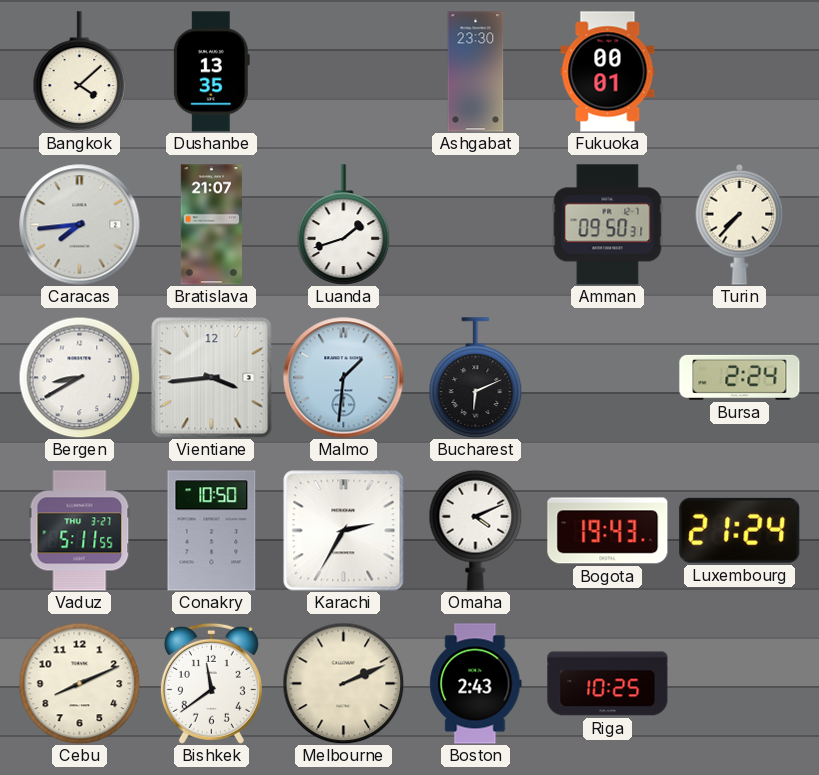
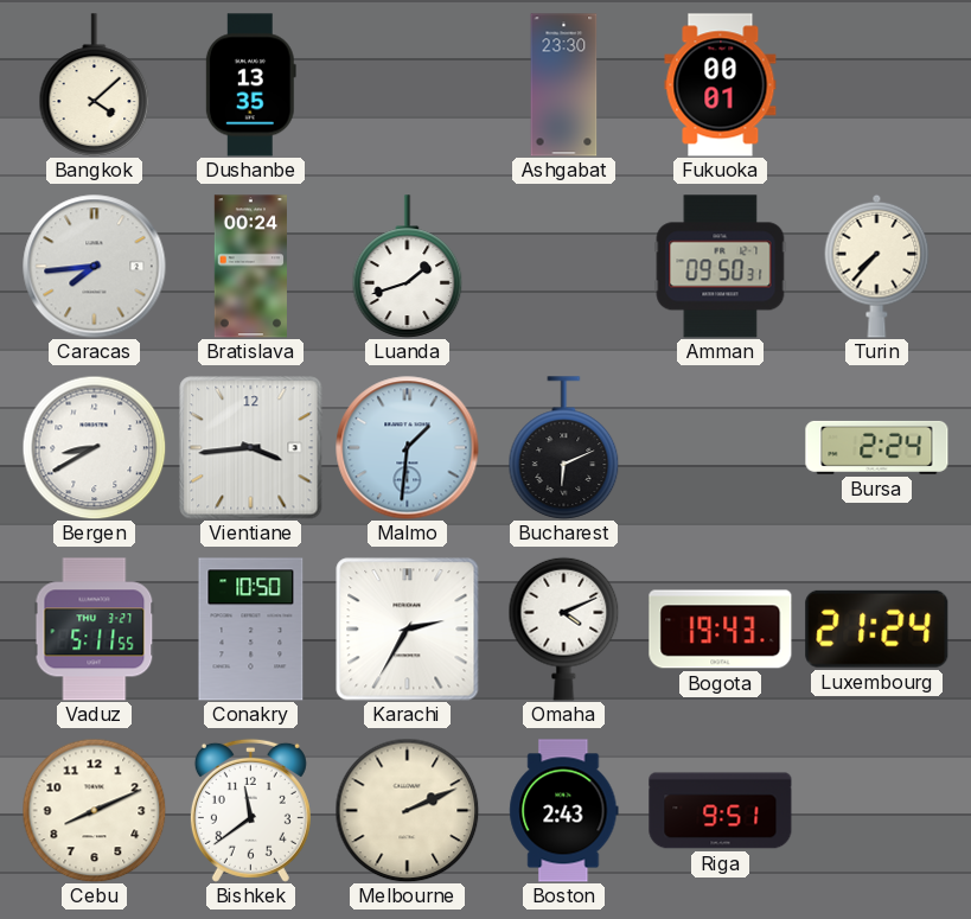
Bratislava: 21:07 -> 00:24 (250, 267)
Riga: 10:25 -> 9:51 (721, 811)
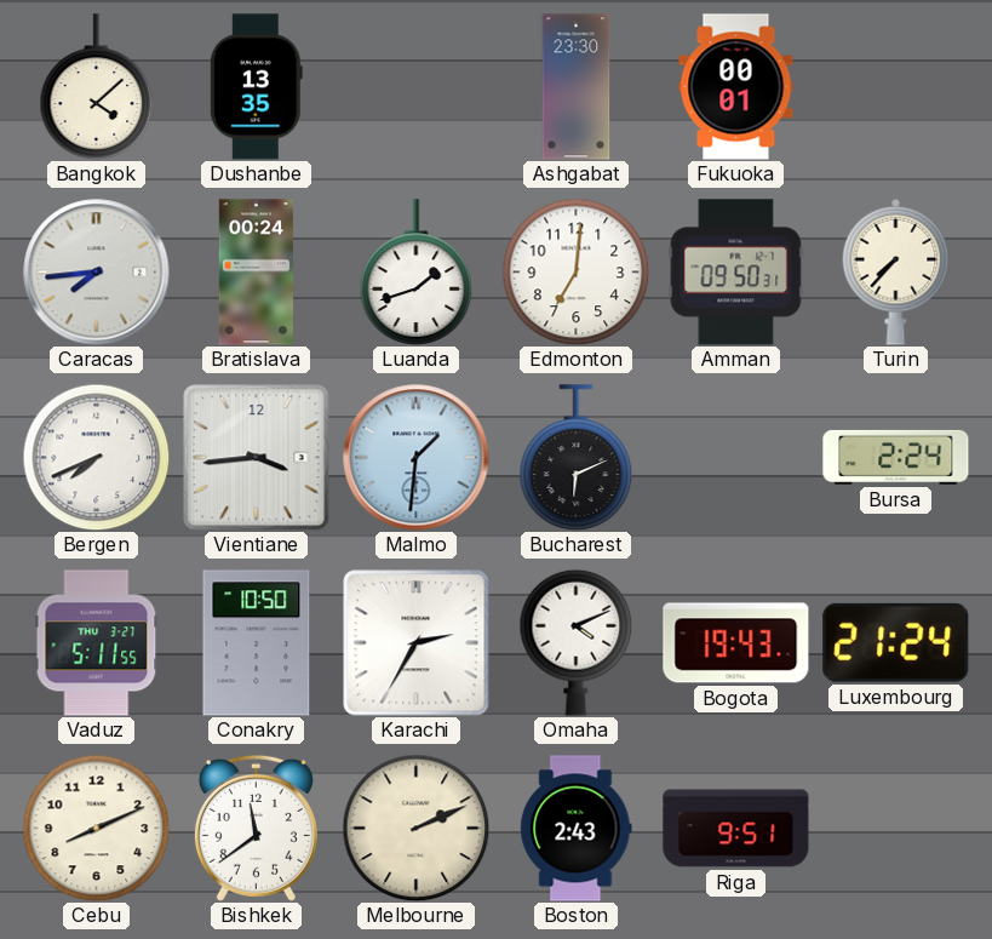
Edmonton: none -> 7:01 (575, 271)
Bergen: 8:40 -> 7:41 (96, 457)
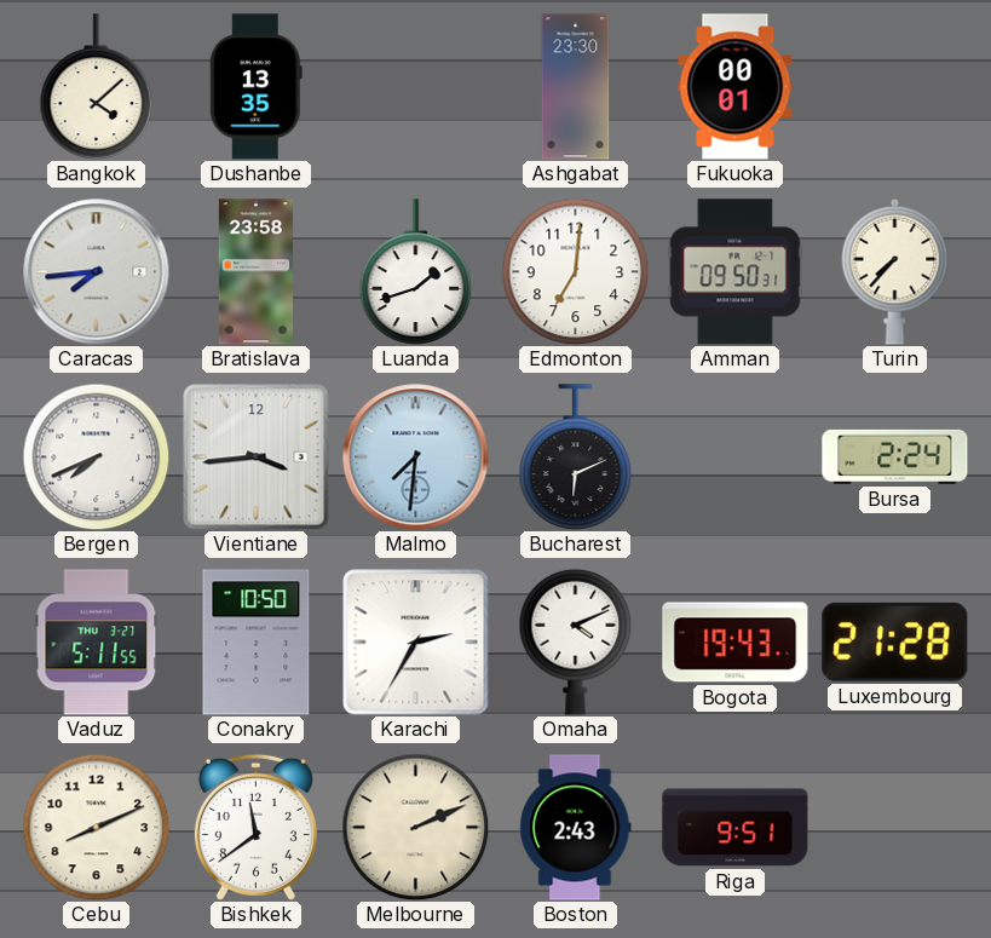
Bratislava: 00:24 -> 23:58 (255, 272)
Malmo: 1:31 -> 7:31 (416, 458)
Luxembourg: 21:24 -> 21:28 (895, 641)
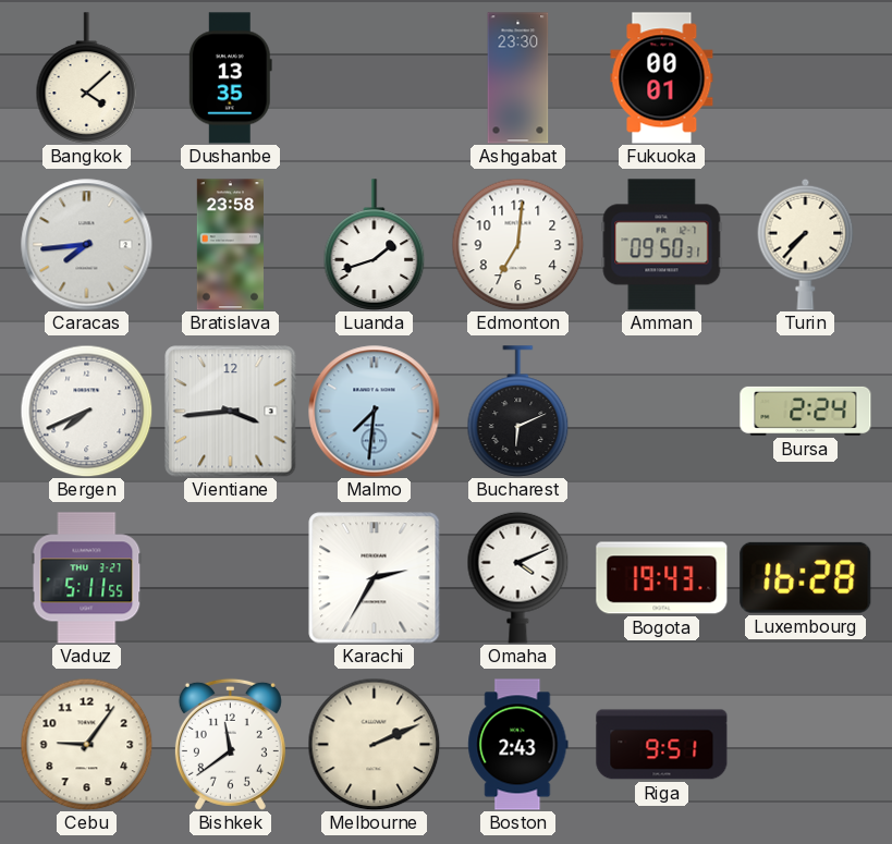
Conakry: 10:50 -> none (257, 643)
Luxembourg: 21:28 -> 16:28 (806, 577)
Cebu: 8:11 -> 9:06 (86, 744)
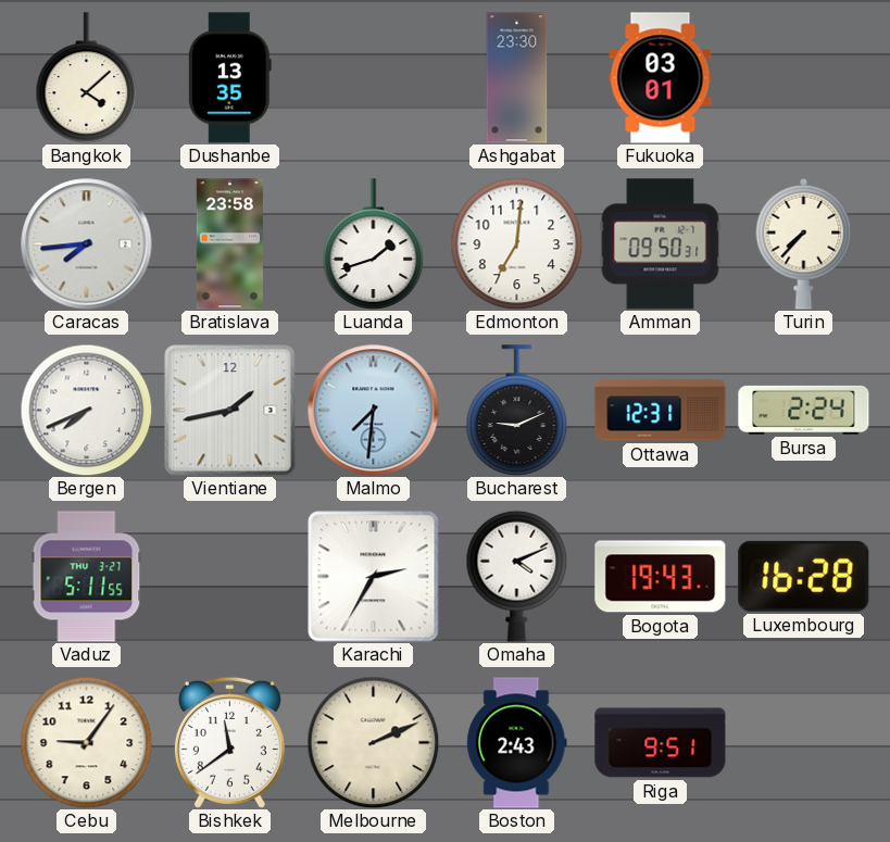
Fukuoka: 00:01 -> 03:01 (661, 78)
Vientiane: 3:44 -> 1:43 (230, 411)
Bucharest: 6:11 -> 9:11 (517, 411)
Ottawa: none -> 12:31 (661, 411)
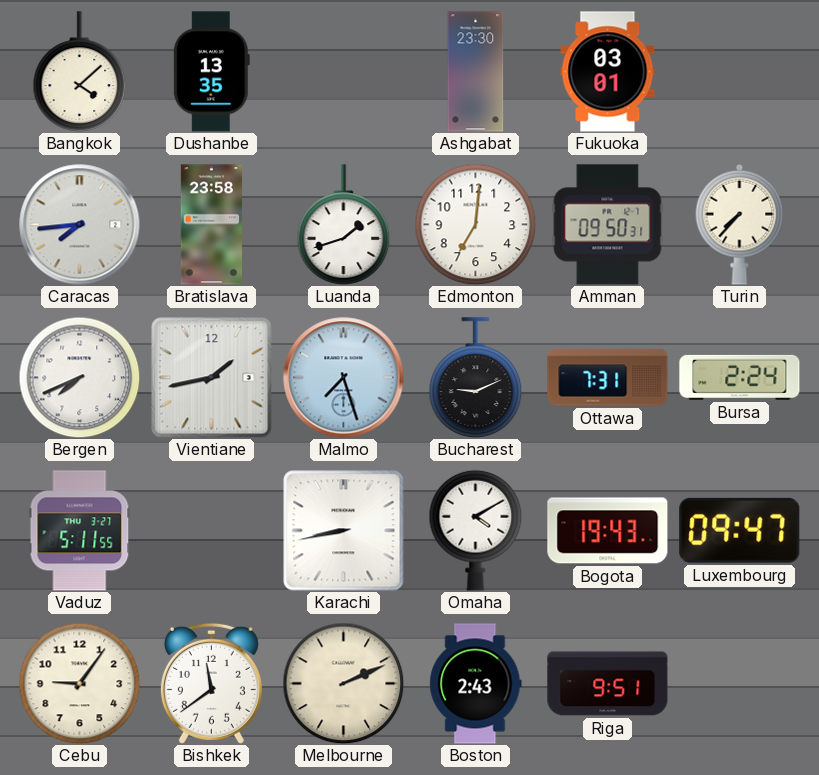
Malmo: 7:31 -> 7:27 (344, 378)
Ottawa: 12:31 -> 7:31 (608, 378)
Karachi: 2:35 -> 8:43 (344, 531)
Omaha: 4:11 -> 4:10 (476, 530)
Luxembourg: 16:28 -> 09:47 (740, 530)
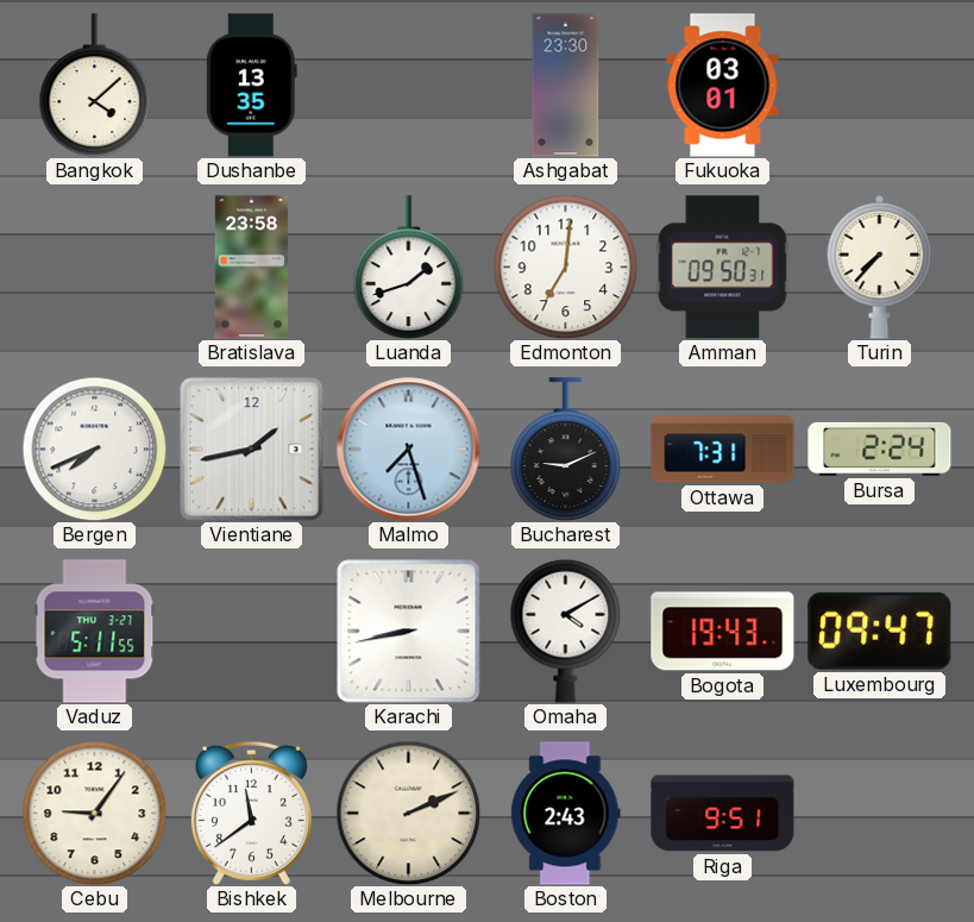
Caracas: 7:44 -> none (80, 225)
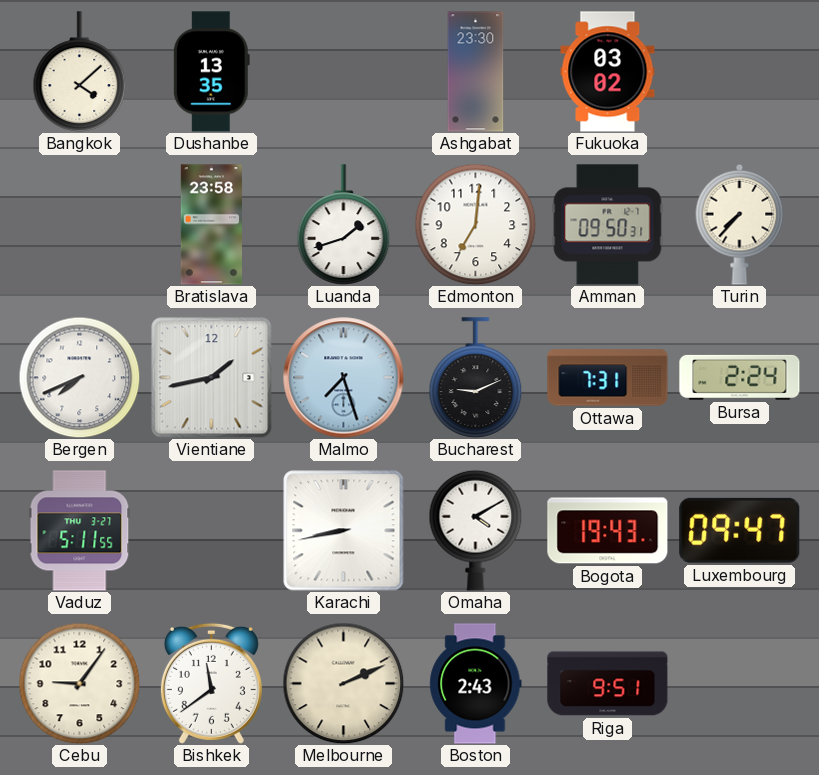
Fukuoka: 03:01 -> 03:02 (608, 72)
